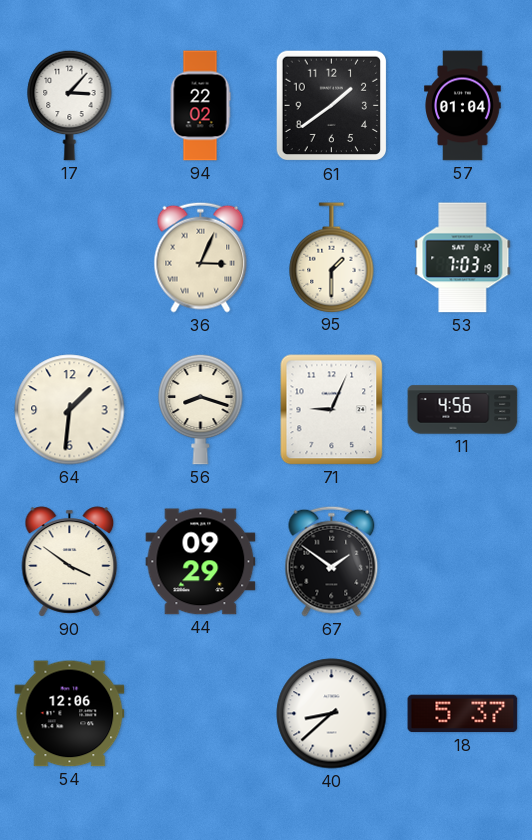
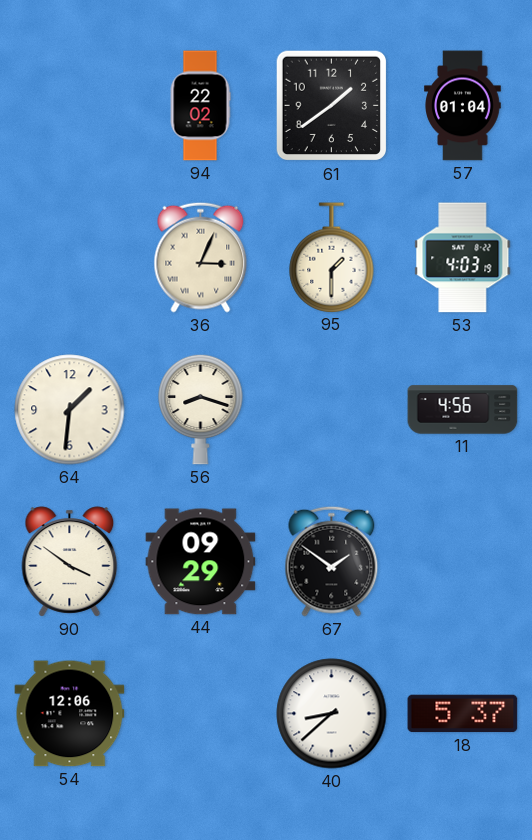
17: 3:07 -> none (70, 105)
53: 7:03 -> 4:03 (463, 258)
71: 9:04 -> none (332, 410)
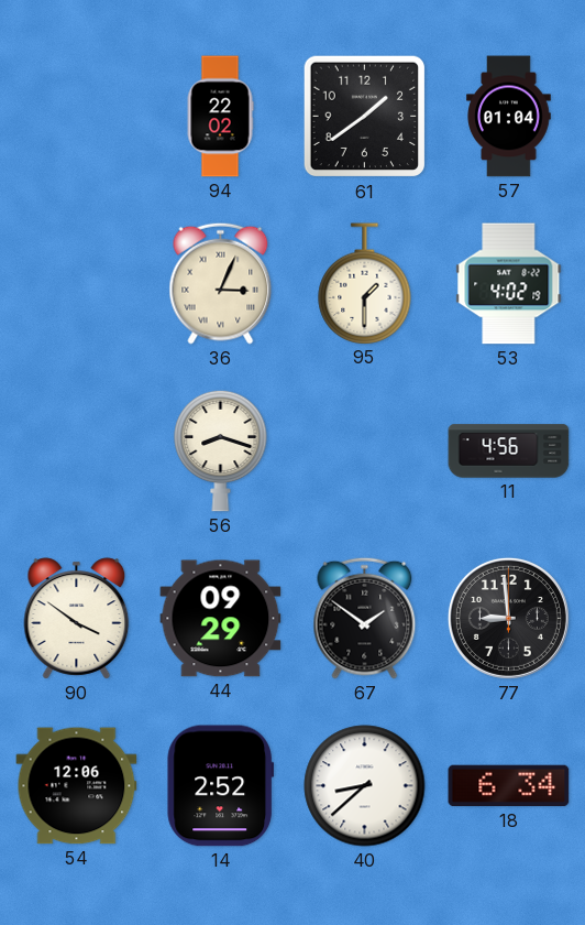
53: 4:03 -> 4:02 (509, 284)
64: 1:31 -> none (70, 410)
77: none -> 8:59 (508, 618)
14: none -> 2:52 (221, 786)
18: 5:37 -> 6:34 (509, 786)
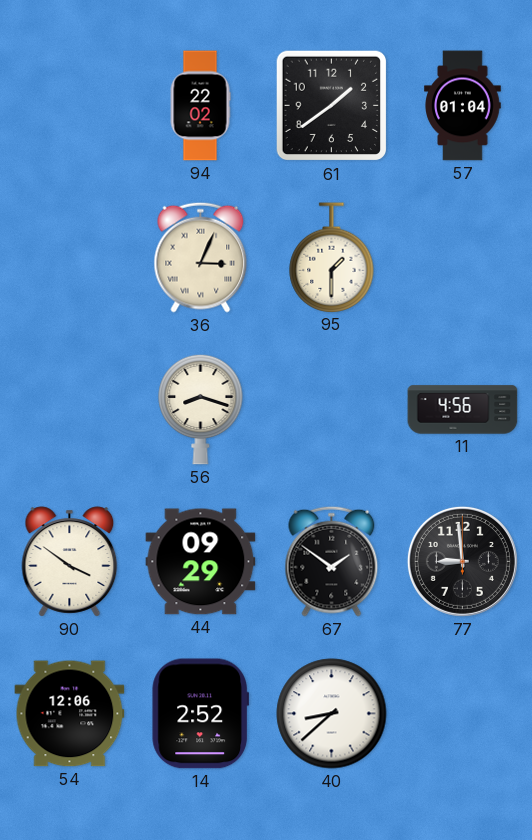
53: 4:02 -> none (509, 284)
18: 6:34 -> none (509, 786)
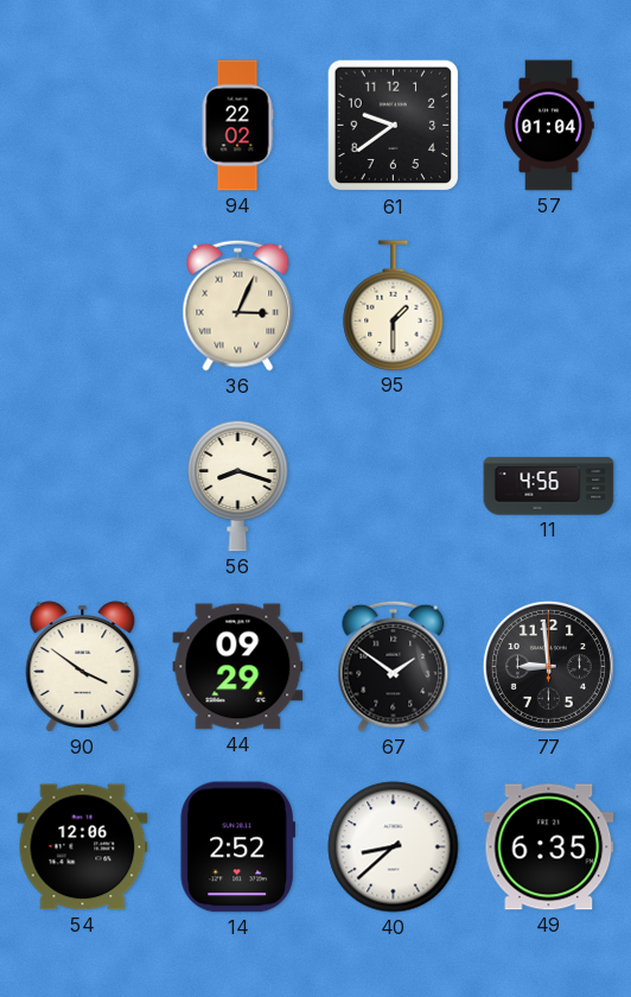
61: 1:39 -> 9:39 (394, 126)
49: none -> 6:35 (549, 847)
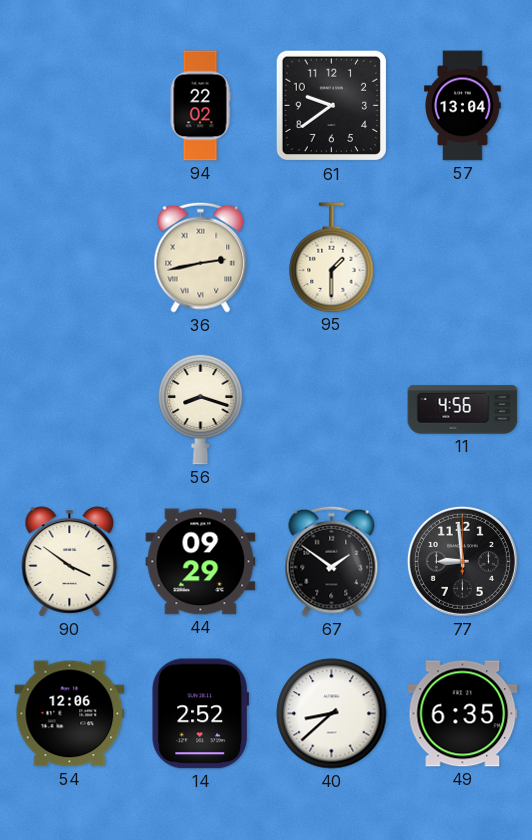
57: 01:04 -> 13:04 (463, 106)
36: 3:04 -> 2:43 (201, 257)
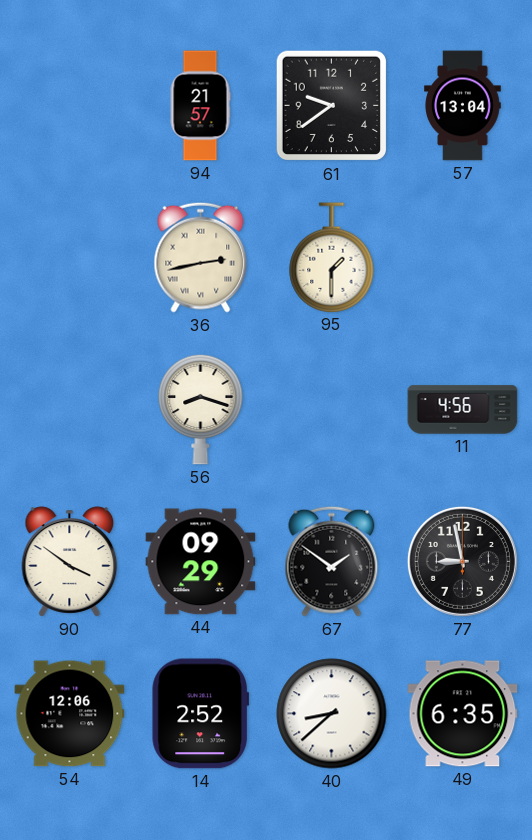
94: 22:02 -> 21:57 (200, 106)
77: 8:59 -> 8:58 (462, 561)
